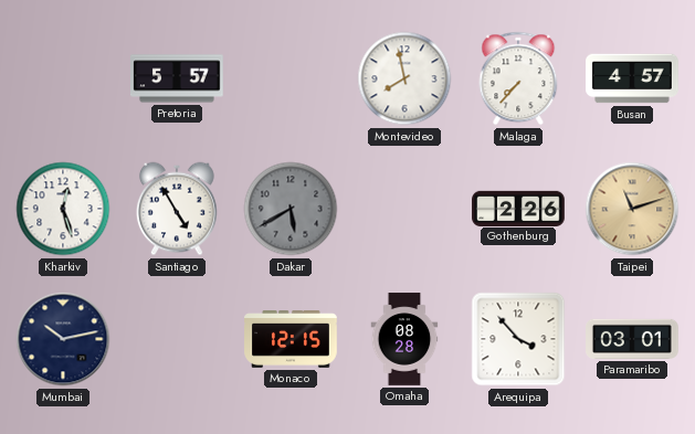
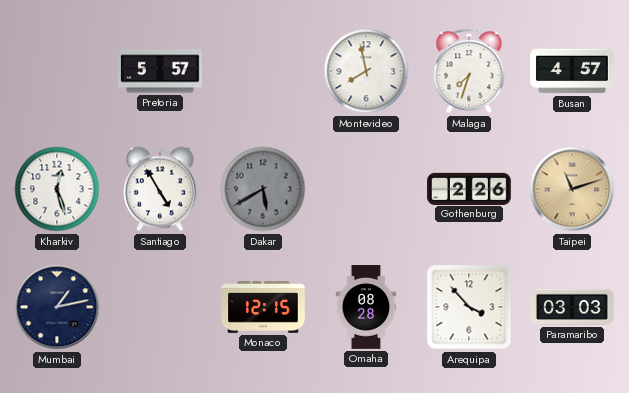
Malaga: 7:37 -> 7:33 (469, 71)
Mumbai: 10:13 -> 1:13 (57, 307)
Paramaribo: 03:01 -> 03:03 (572, 307)
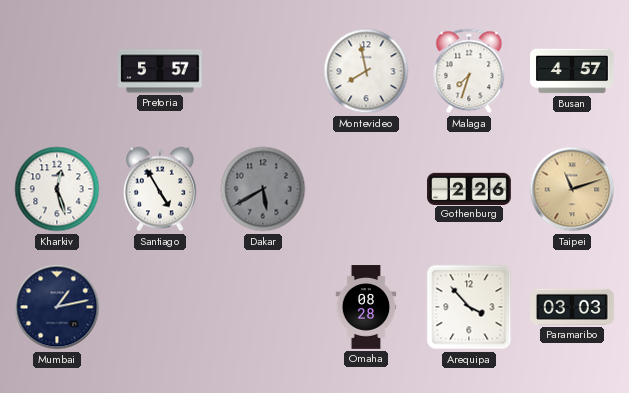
Monaco: 12:15 -> none (263, 308)
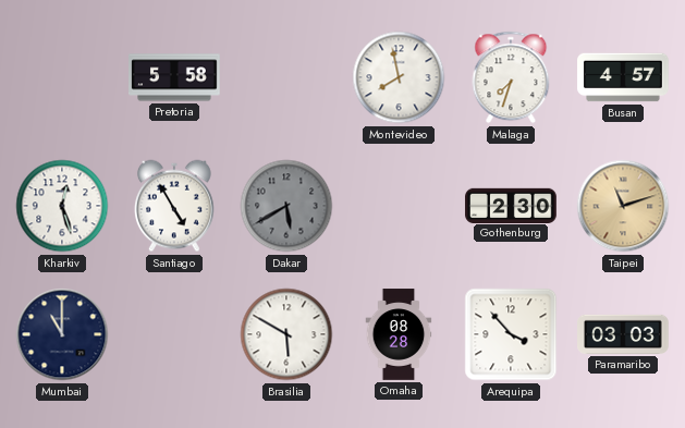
Pretoria: 5:57 -> 5:58 (175, 77)
Gothenburg: 2:26 -> 2:30 (511, 205)
Mumbai: 1:13 -> 11:00 (62, 334)
Brasilia: none -> 5:50 (286, 334)
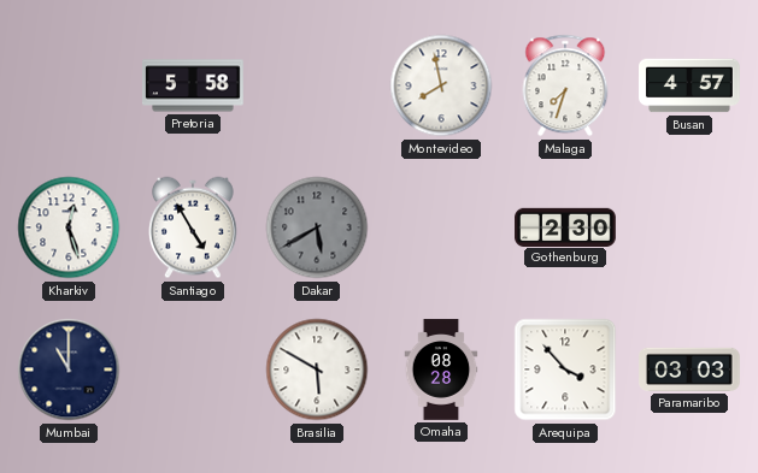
Taipei: 11:12 -> none (623, 206)
